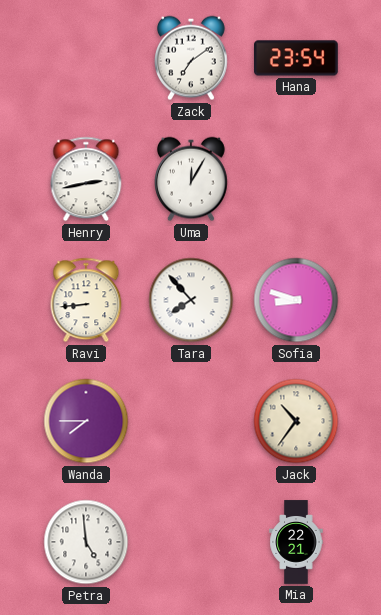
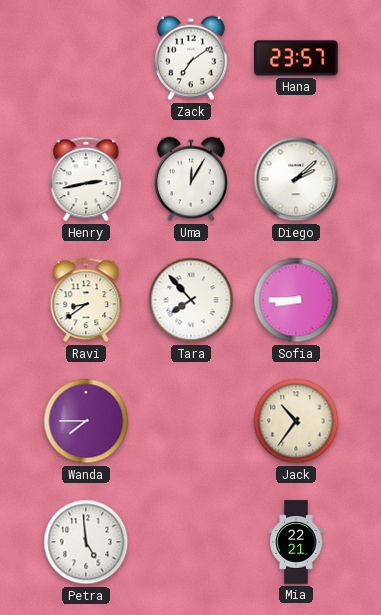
Hana: 23:54 -> 23:57 (297, 58)
Diego: none -> 2:08 (296, 179)
Ravi: 8:44 -> 8:39 (86, 300)
Sofia: 8:48 -> 8:45 (296, 300)
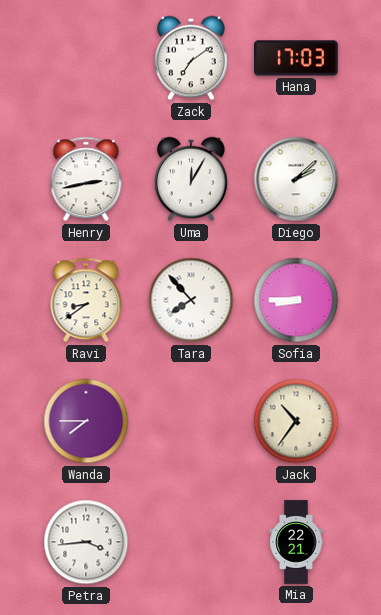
Hana: 23:57 -> 17:03 (297, 58)
Petra: 4:59 -> 3:44 (86, 542)
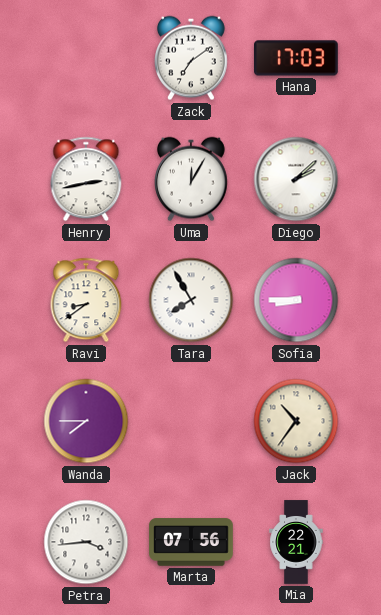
Tara: 7:53 -> 7:55 (191, 300)
Marta: none -> 07:56 (191, 542)
